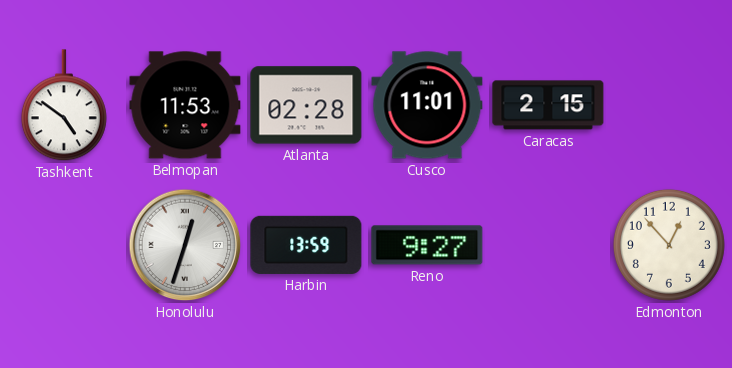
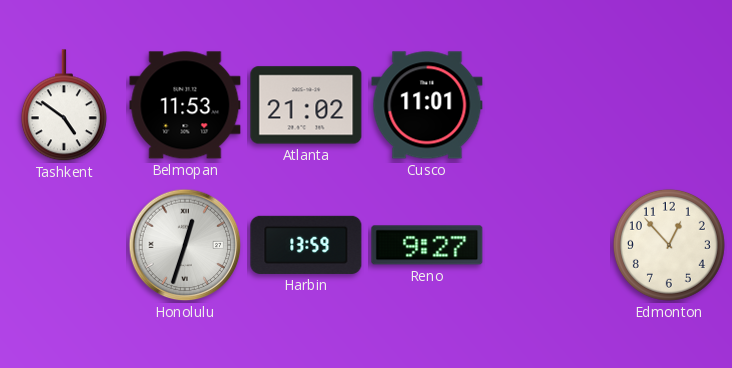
Atlanta: 02:28 -> 21:02 (306, 105)
Caracas: 2:15 -> none (548, 105)
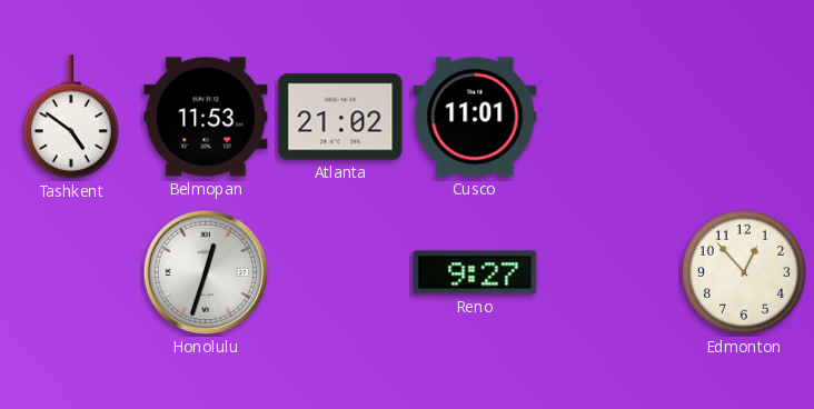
Harbin: 13:59 -> none (306, 245)
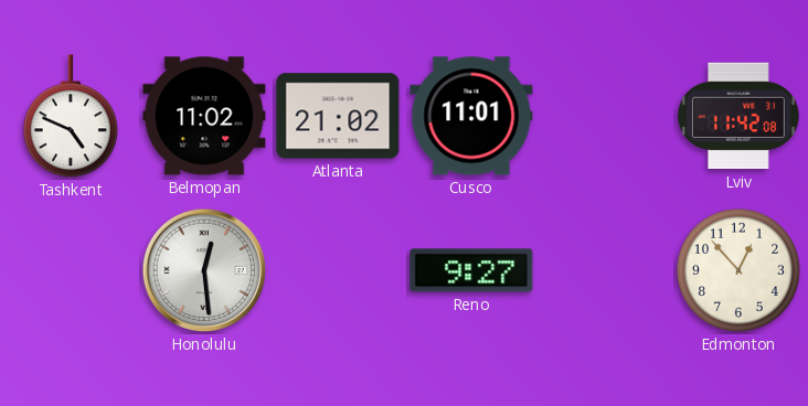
Tashkent: 4:51 -> 4:49 (71, 117)
Belmopan: 11:53 -> 11:02 (204, 116)
Lviv: none -> 11:42 (738, 116)
Honolulu: 12:33 -> 12:29 (204, 270)
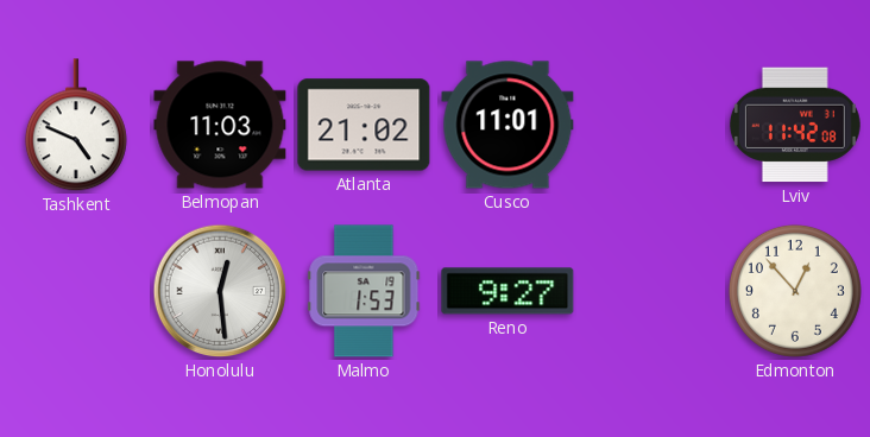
Belmopan: 11:02 -> 11:03 (220, 125)
Malmo: none -> 1:53 (364, 291)
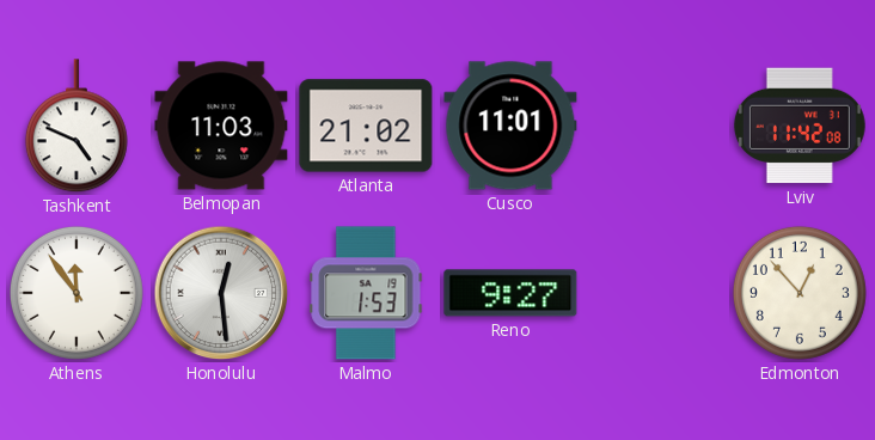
Athens: none -> 11:54 (77, 293)
